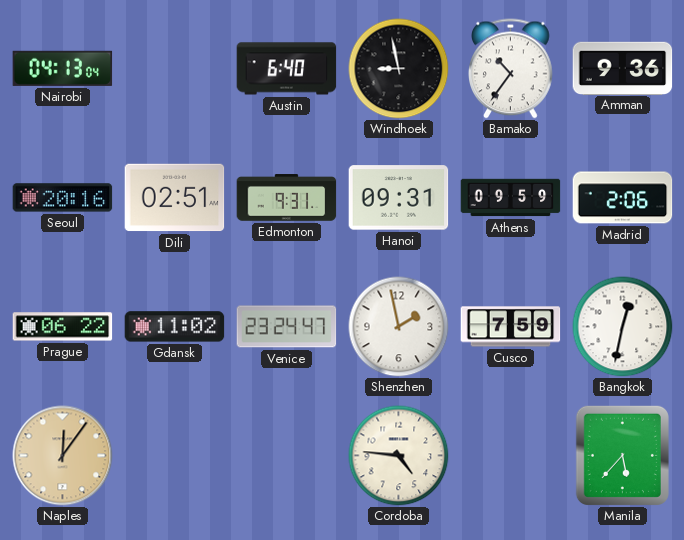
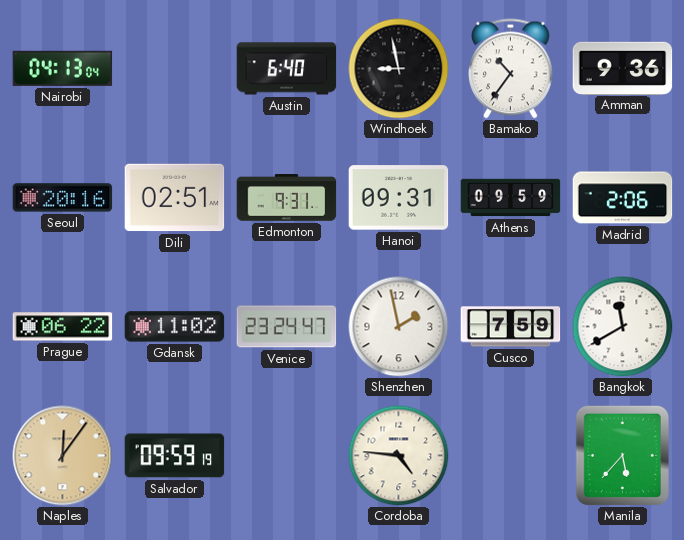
Bangkok: 12:32 -> 11:40 (623, 327)
Salvador: none -> 09:59 (175, 456)
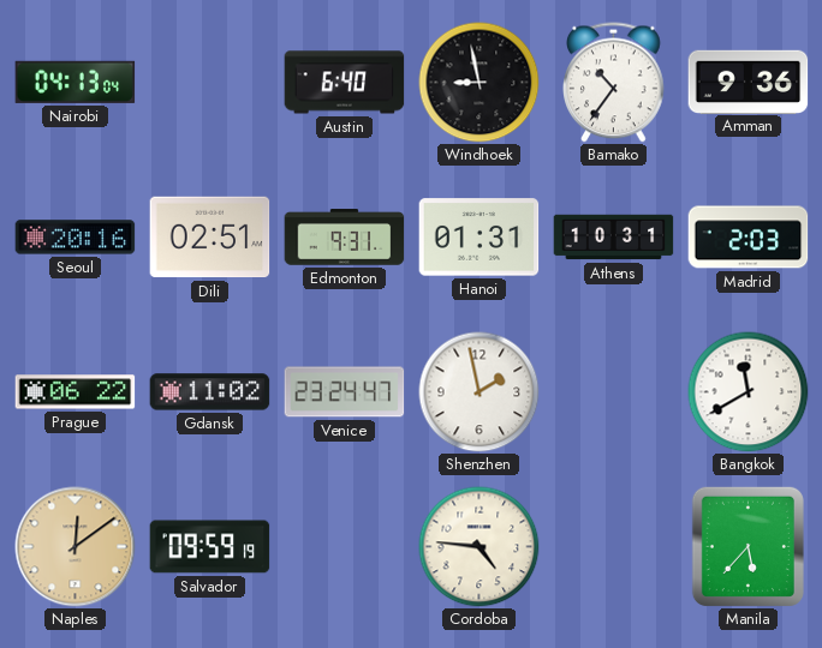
Hanoi: 09:31 -> 01:31 (479, 238)
Athens: 09:59 -> 10:31 (614, 238)
Madrid: 2:06 -> 2:03 (749, 238)
Cusco: 7:59 -> none (511, 327)
Naples: 12:06 -> 12:09 (76, 547)
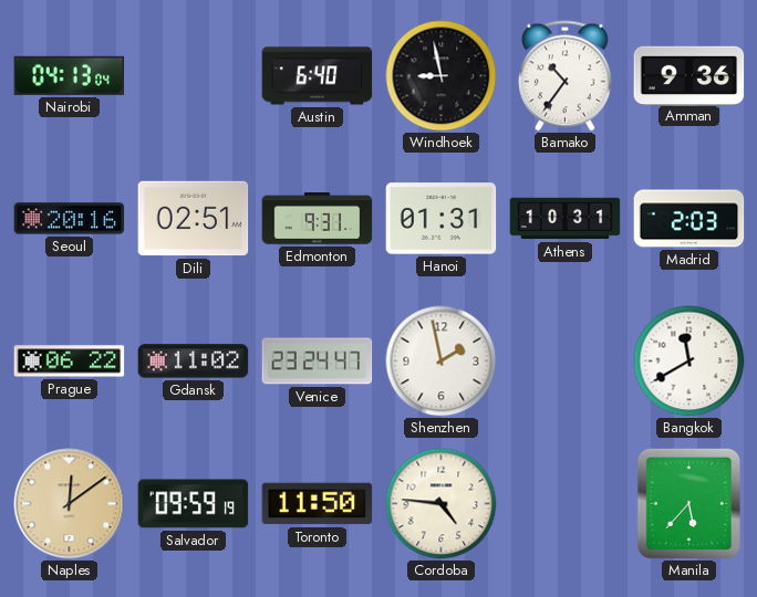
Toronto: none -> 11:50 (318, 504)
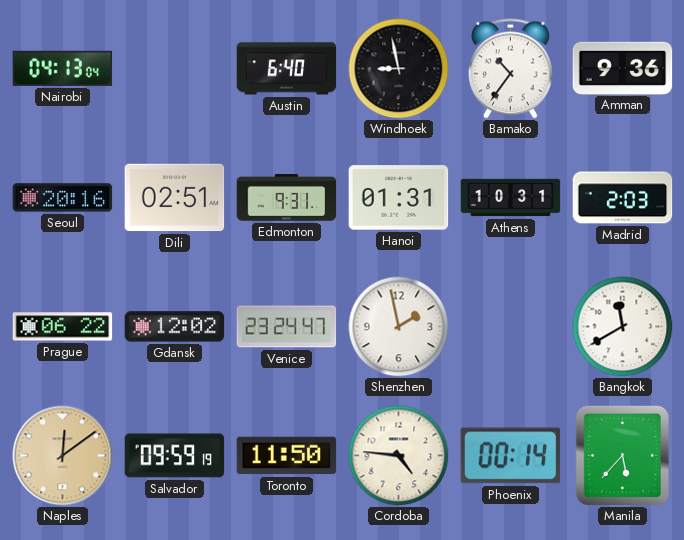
Gdansk: 11:02 -> 12:02 (175, 327)
Phoenix: none -> 00:14 (511, 456)
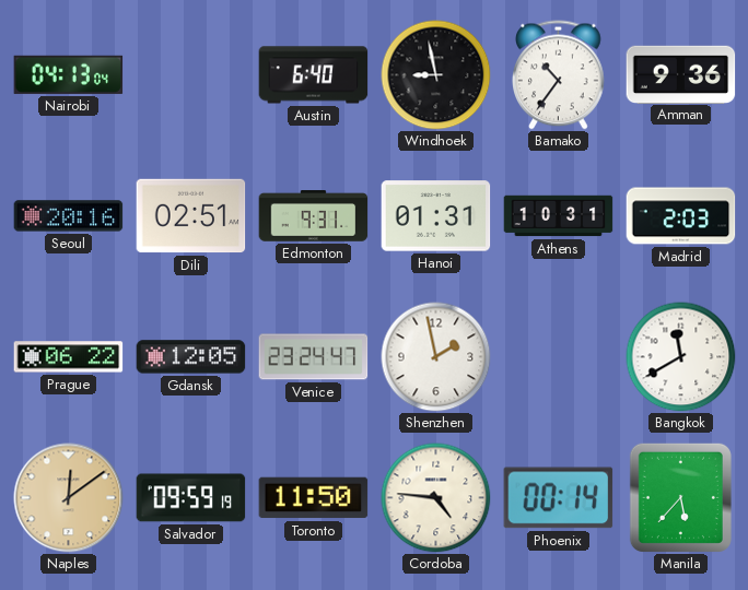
Gdansk: 12:02 -> 12:05 (191, 357)
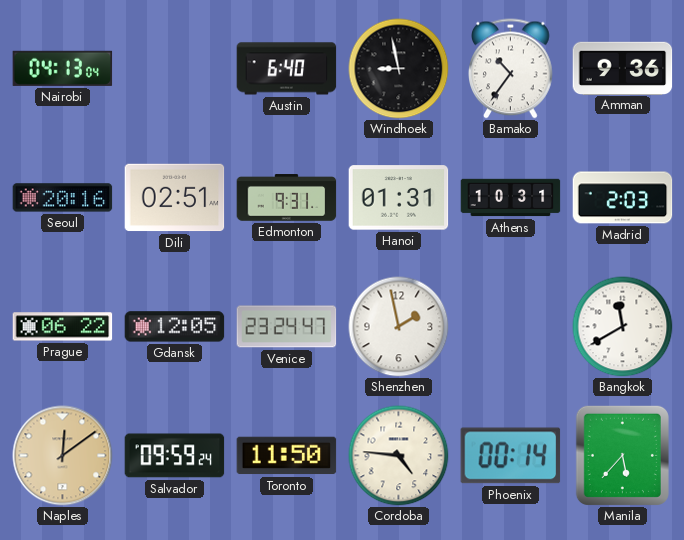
Salvador: 09:59:19 -> 09:59:24 (175, 456)
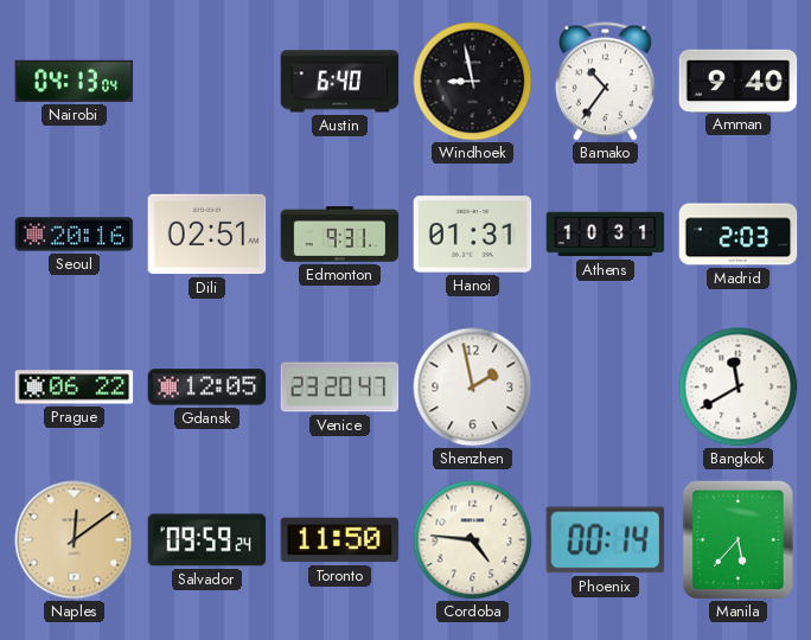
Amman: 9:36 -> 9:40 (739, 81)
Venice: 23:24 -> 23:20 (340, 388)
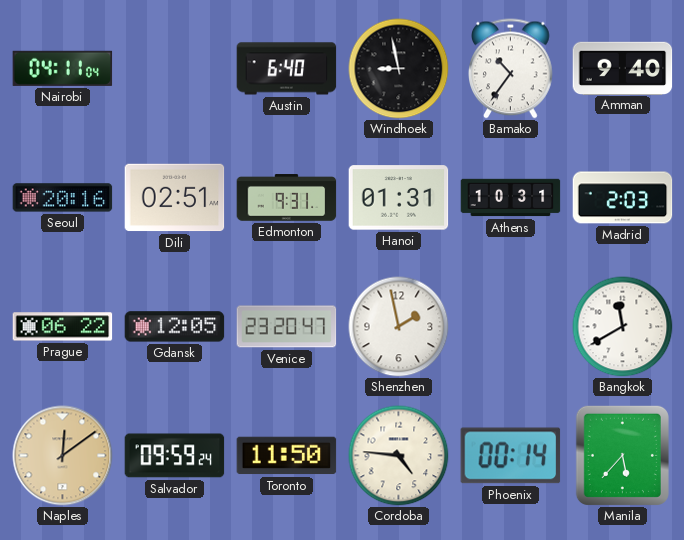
Nairobi: 04:13 -> 04:11 (63, 68)
